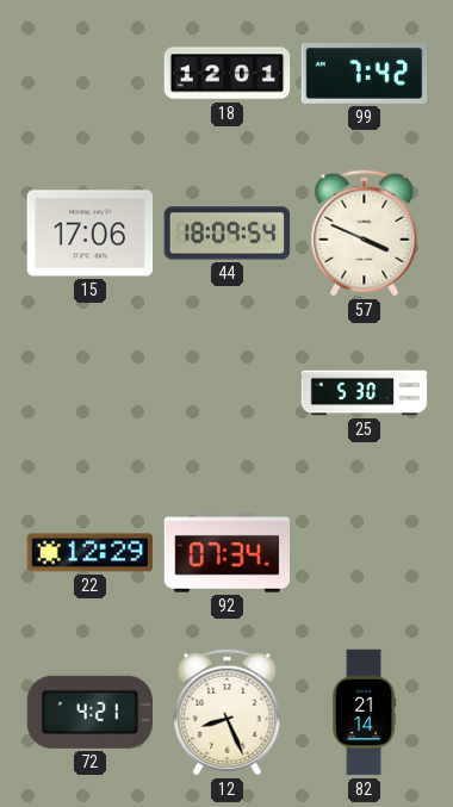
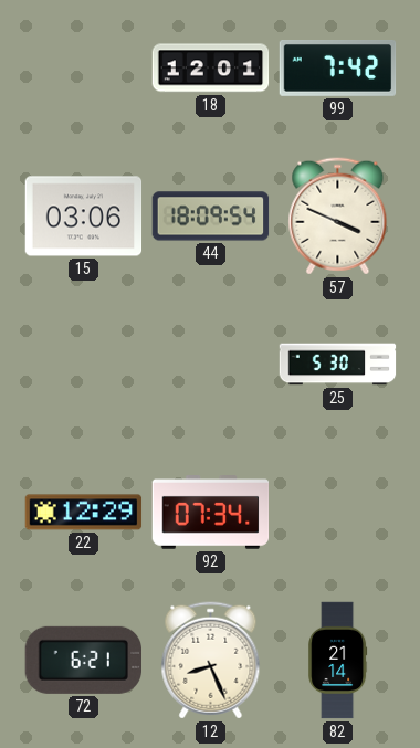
15: 17:06 -> 03:06 (84, 217)
72: 4:21 -> 6:21 (83, 660)
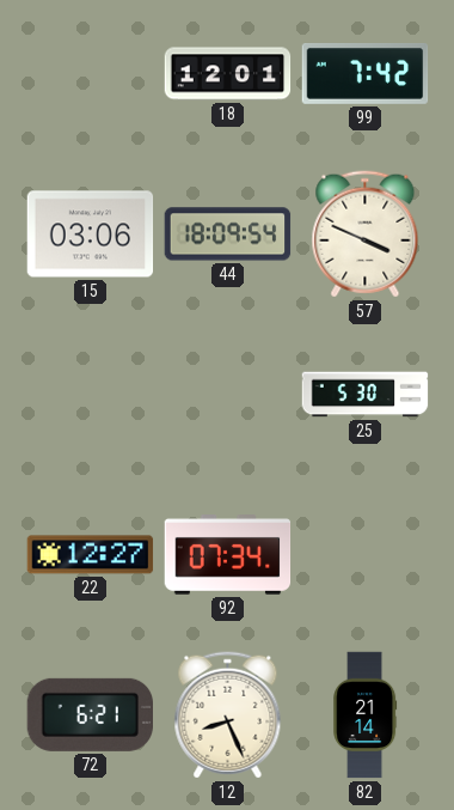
22: 12:29 -> 12:27 (91, 555)
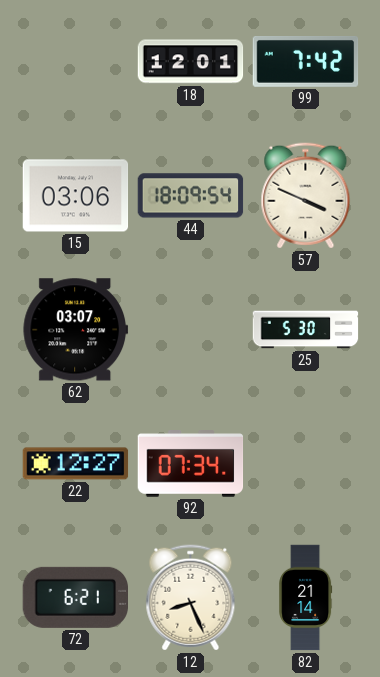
62: none -> 03:07 (75, 330)
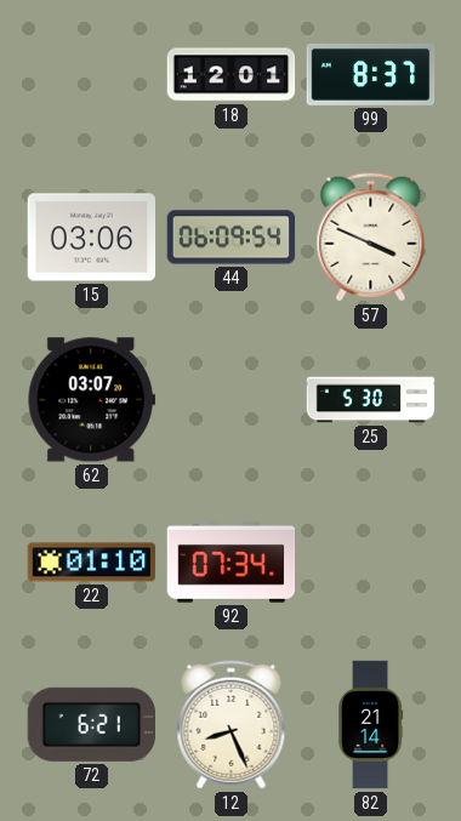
99: 7:42 -> 8:37 (371, 75)
44: 18:09 -> 06:09 (232, 238)
22: 12:27 -> 01:10 (92, 563)
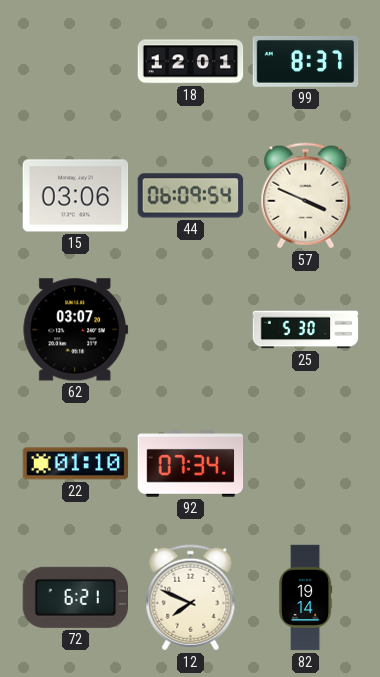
12: 8:26 -> 7:49 (191, 598)
82: 21:14 -> 19:14 (306, 598)
